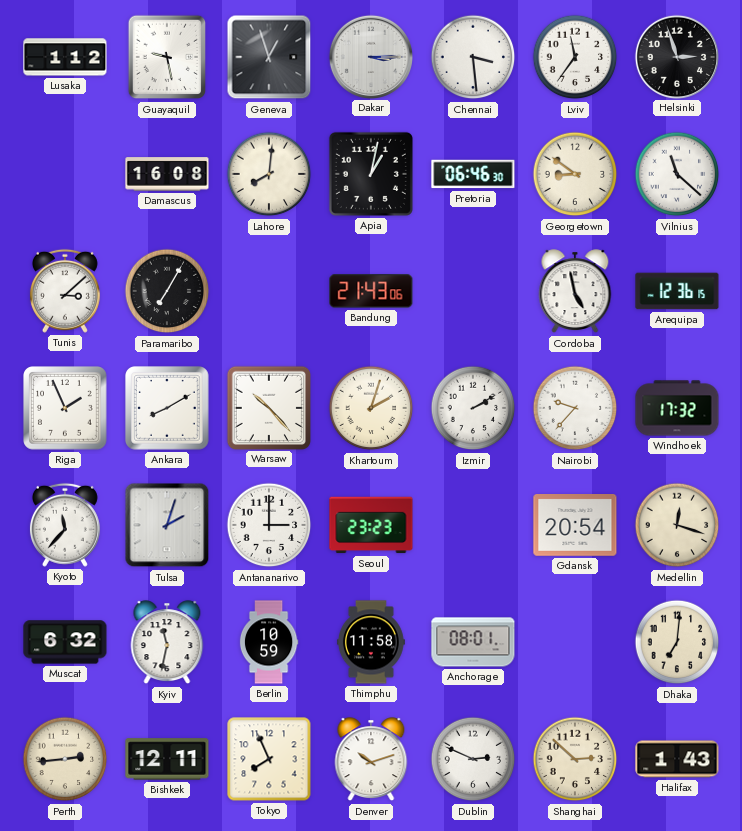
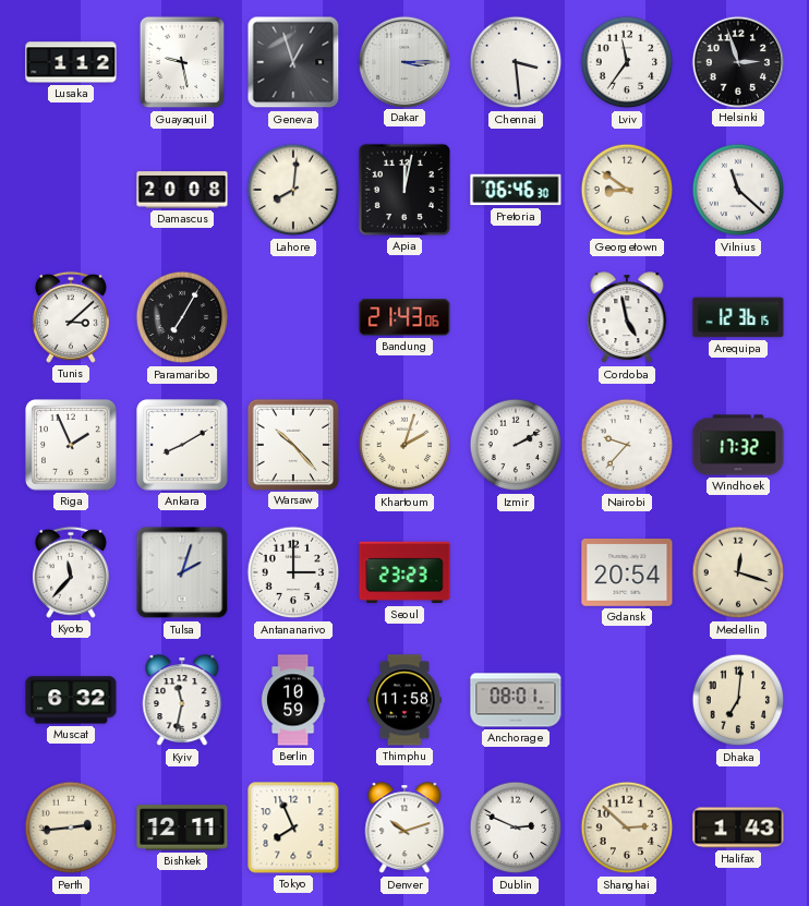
Damascus: 16:08 -> 20:08 (182, 190)
Apia: 1:02 -> 12:02 (404, 190)
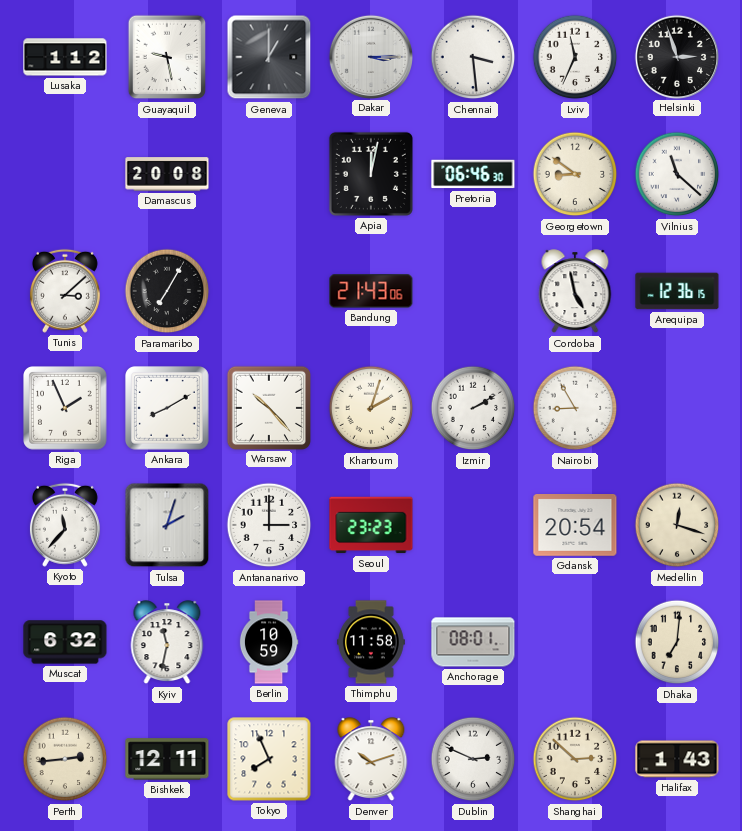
Geneva: 12:57 -> 1:00 (269, 57)
Lviv: 11:36 -> 11:34 (575, 57)
Lahore: 8:01 -> none (293, 190)
Nairobi: 9:37 -> 8:55 (575, 408)
Windhoek: 17:32 -> none (738, 445)
